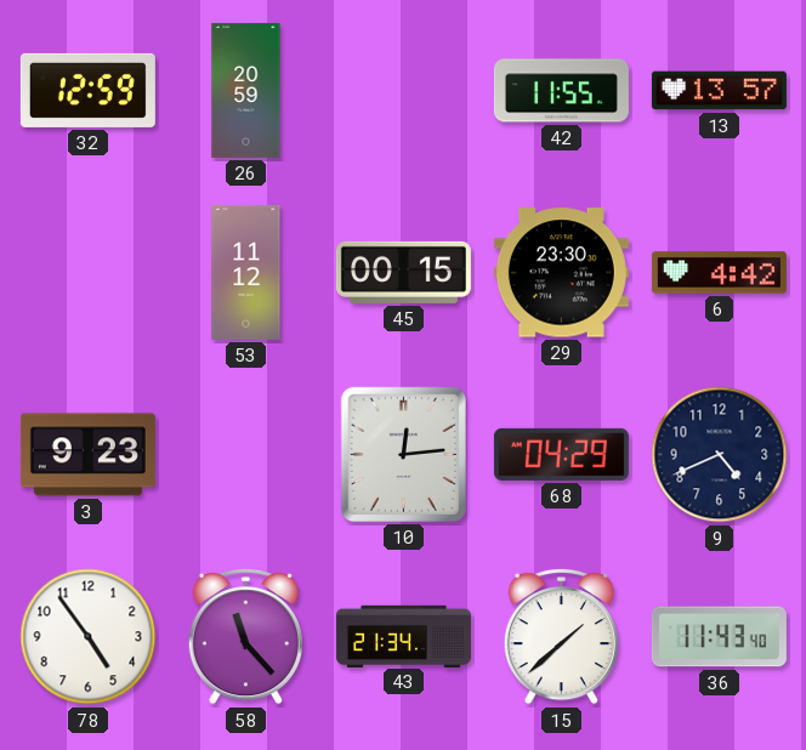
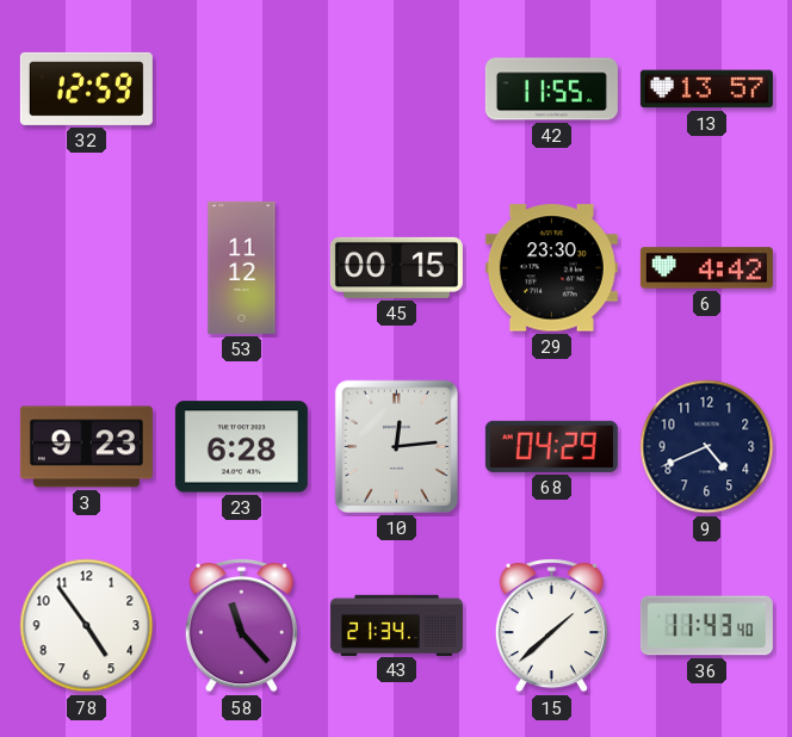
26: 20:59 -> none (246, 90)
23: none -> 6:28 (241, 447)
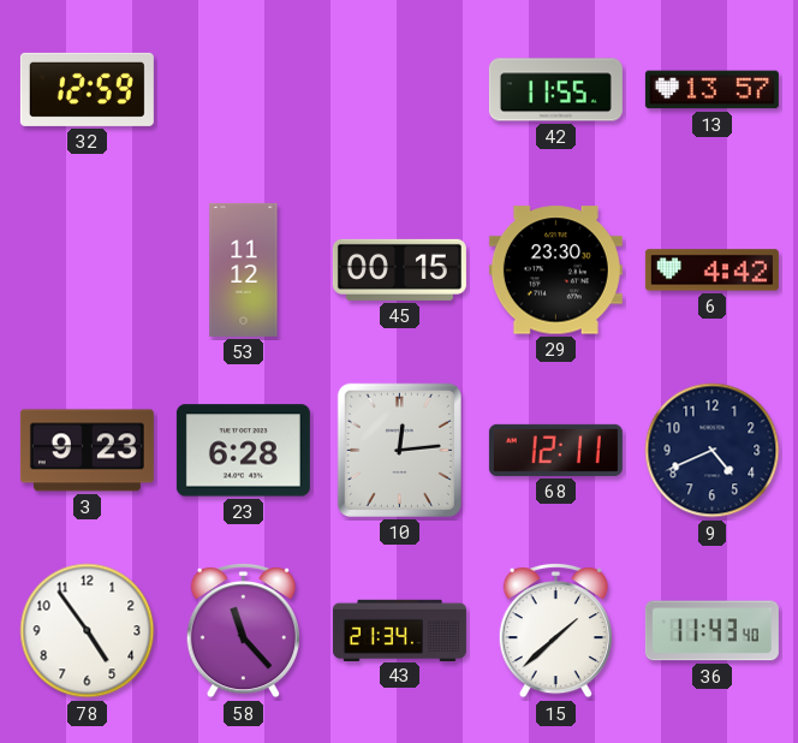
68: 04:29 -> 12:11 (555, 450)
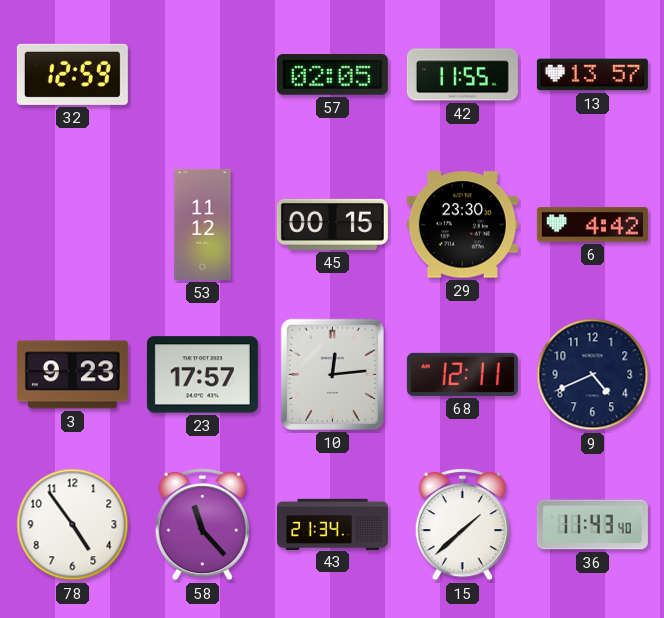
57: none -> 02:05 (332, 75)
23: 6:28 -> 17:57 (202, 375)
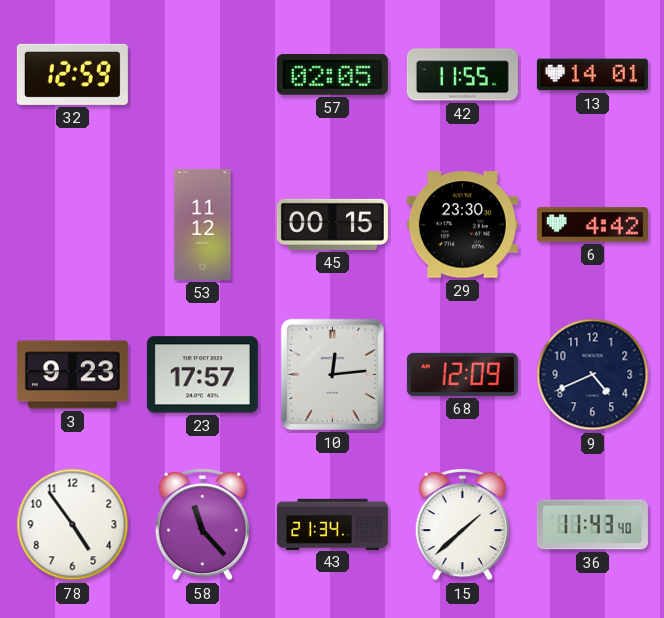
13: 13:57 -> 14:01 (592, 75)
68: 12:11 -> 12:09 (462, 374)
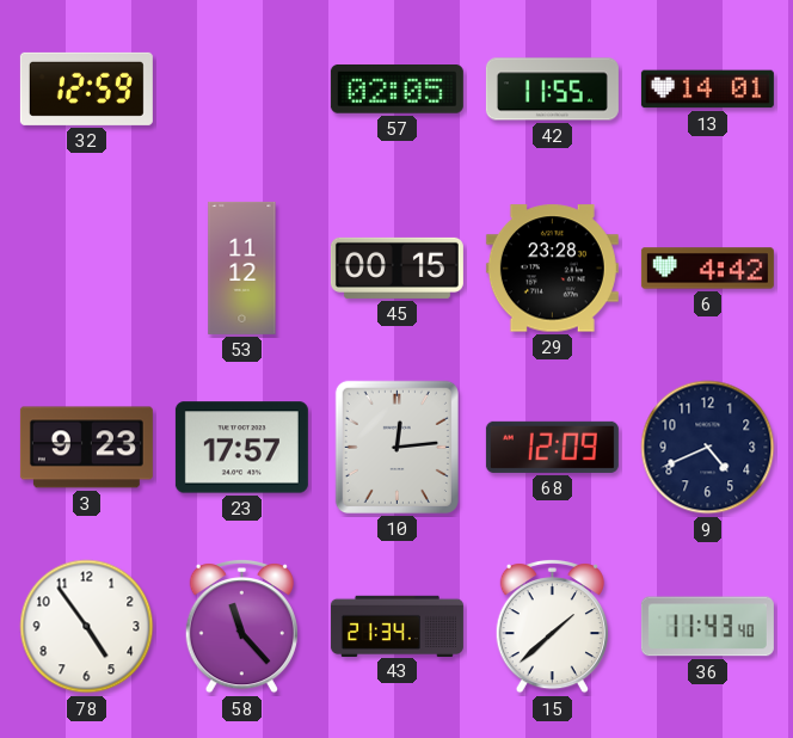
29: 23:30 -> 23:28 (552, 269)
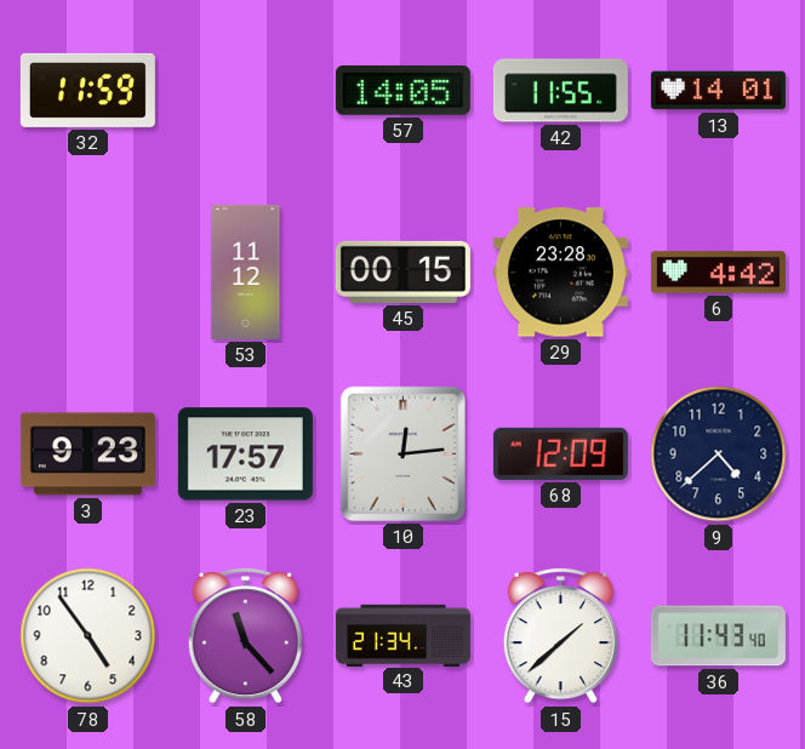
32: 12:59 -> 11:59 (87, 90)
57: 02:05 -> 14:05 (402, 91)
9: 4:41 -> 4:38 (719, 454)
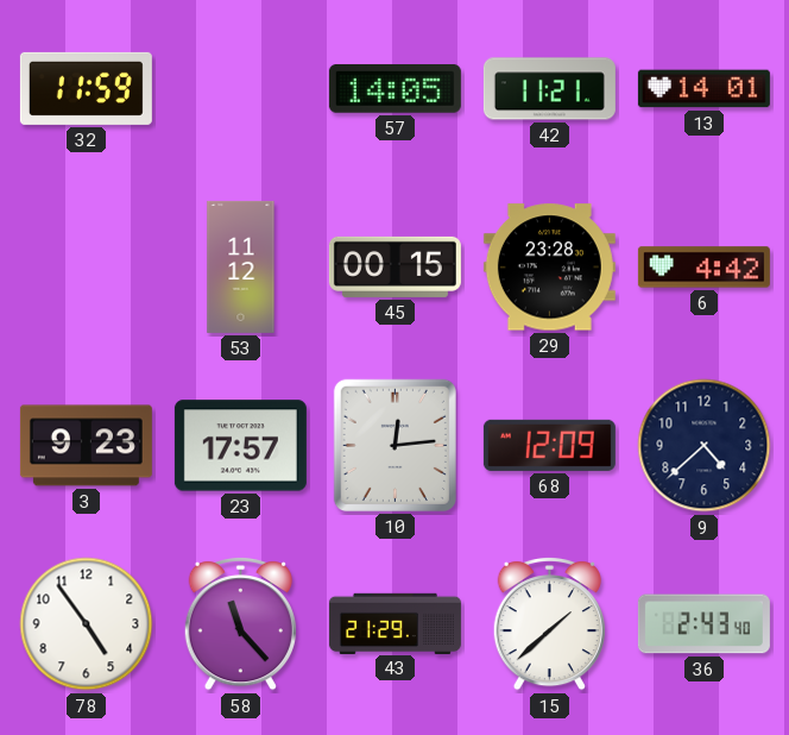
42: 11:55 -> 11:21 (549, 89)
43: 21:34 -> 21:29 (394, 623)
36: 11:43 -> 2:43 (703, 624)
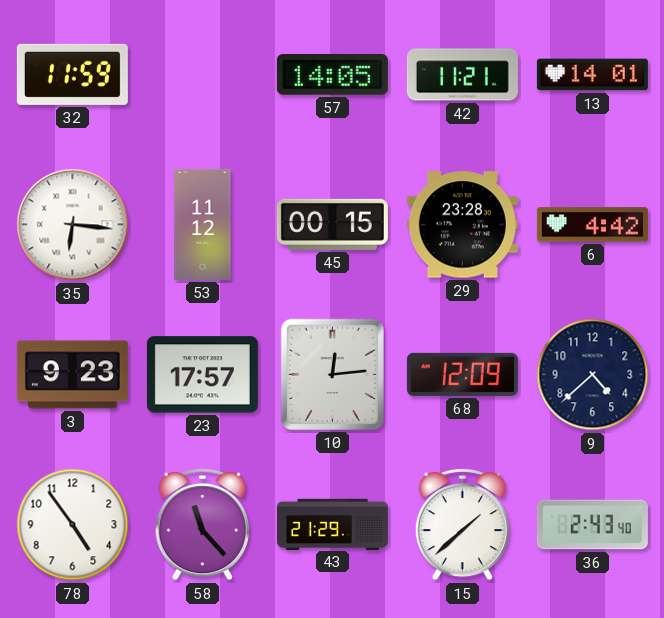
35: none -> 6:16 (73, 225)
